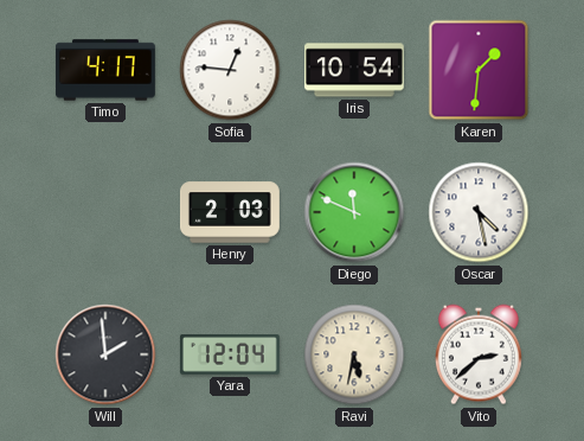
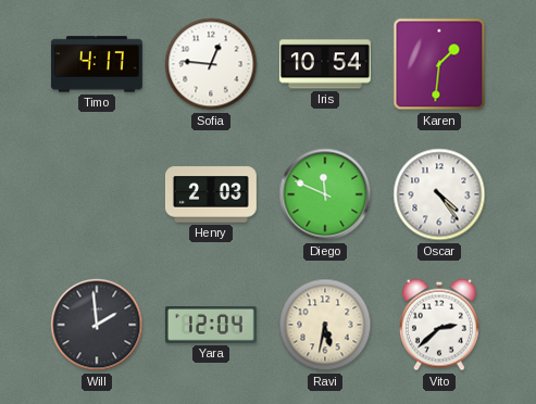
Oscar: 4:28 -> 4:24 (439, 194)
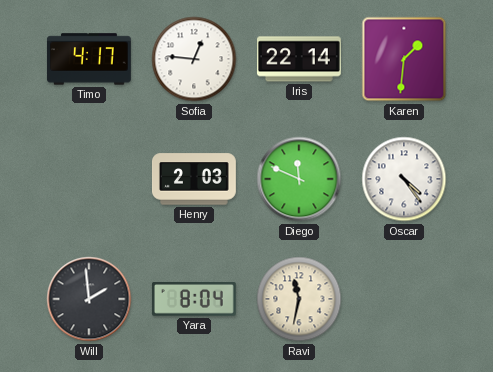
Iris: 10:54 -> 22:14 (299, 59)
Yara: 12:04 -> 8:04 (194, 300)
Ravi: 5:32 -> 11:32 (299, 299)
Vito: 2:38 -> none (439, 325)
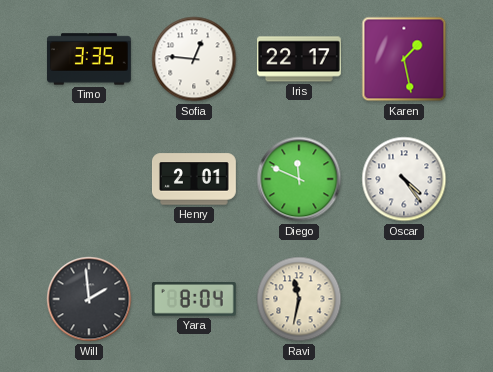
Timo: 4:17 -> 3:35 (90, 59)
Iris: 22:14 -> 22:17 (299, 59)
Karen: 1:31 -> 1:28 (404, 59)
Henry: 2:03 -> 2:01 (194, 179)
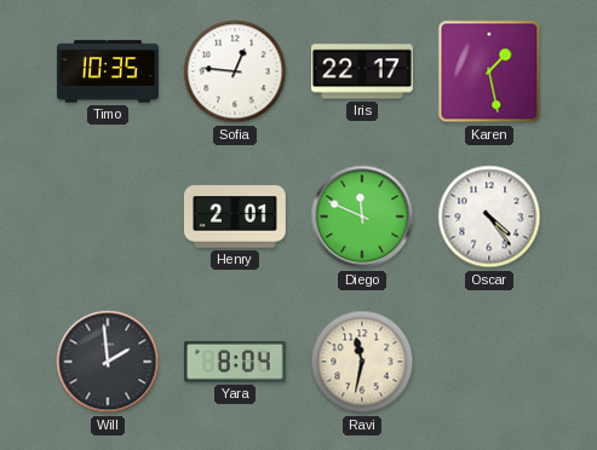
Timo: 3:35 -> 10:35 (109, 71)
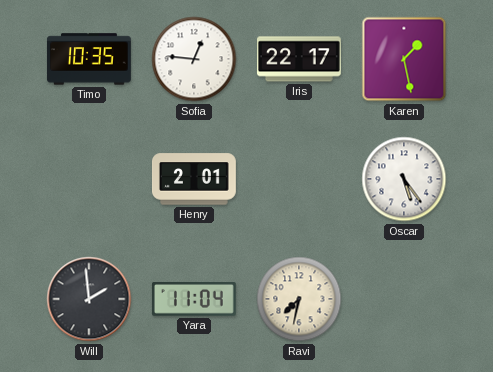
Diego: 11:49 -> none (362, 217)
Oscar: 4:24 -> 5:24 (404, 179)
Yara: 8:04 -> 11:04 (194, 300)
Ravi: 11:32 -> 7:32 (299, 299)
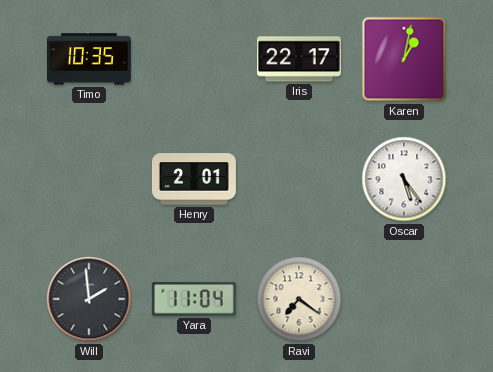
Sofia: 12:46 -> none (194, 59)
Karen: 1:28 -> 1:02 (404, 59)
Ravi: 7:32 -> 7:21 (299, 299)
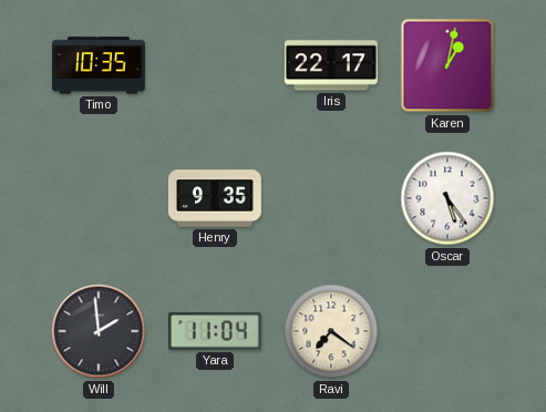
Henry: 2:01 -> 9:35 (215, 198)
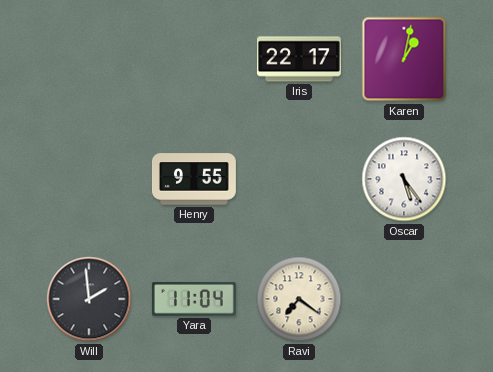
Timo: 10:35 -> none (100, 65)
Henry: 9:35 -> 9:55 (194, 179)
